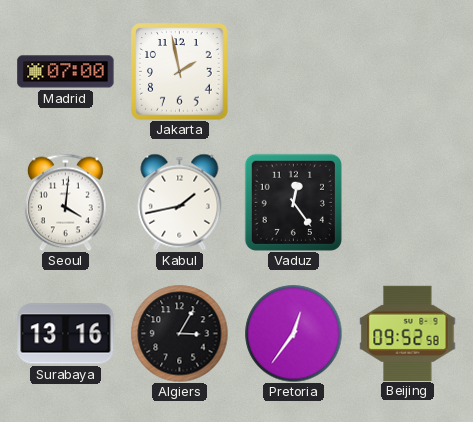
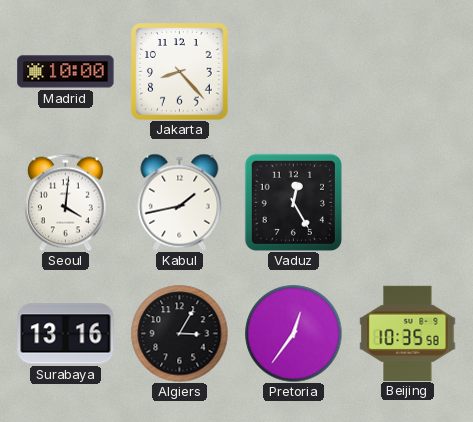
Madrid: 07:00 -> 10:00 (66, 72)
Jakarta: 1:58 -> 8:23 (180, 72)
Vaduz: 12:24 -> 12:25 (293, 202)
Beijing: 09:52 -> 10:35 (408, 333)
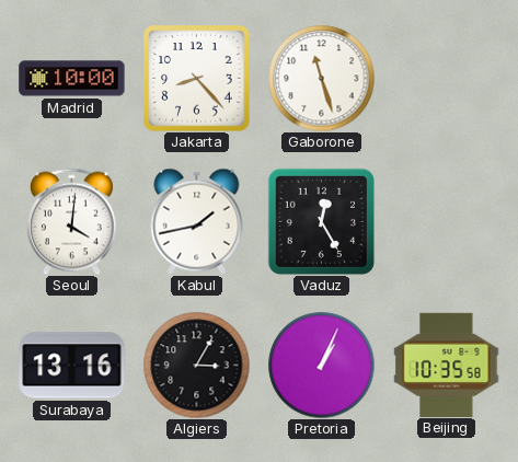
Gaborone: none -> 11:27 (321, 78)
Pretoria: 12:36 -> 1:04 (321, 365)
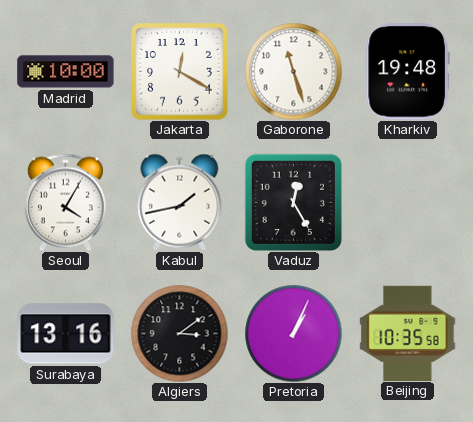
Jakarta: 8:23 -> 12:20 (180, 72)
Kharkiv: none -> 19:48 (407, 72)
Seoul: 4:01 -> 4:05 (65, 202)
Algiers: 3:05 -> 3:09 (179, 333)
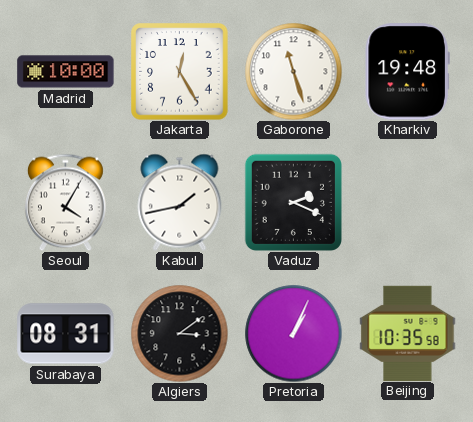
Jakarta: 12:20 -> 12:25 (180, 72)
Vaduz: 12:25 -> 2:19 (293, 202)
Surabaya: 13:16 -> 08:31 (66, 334)
